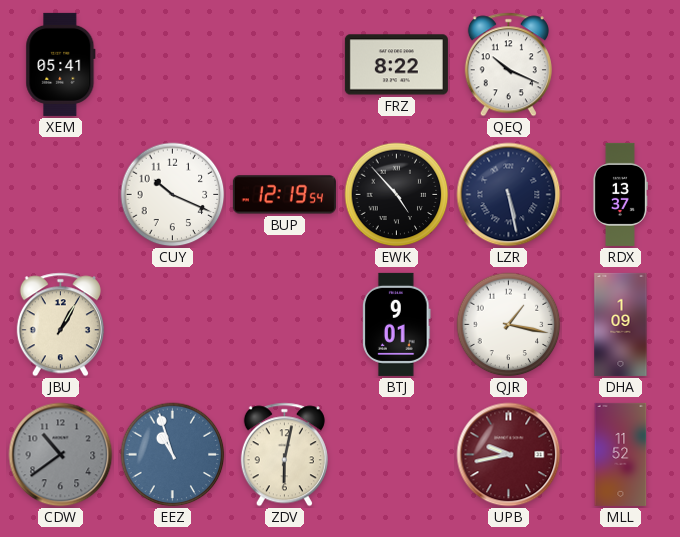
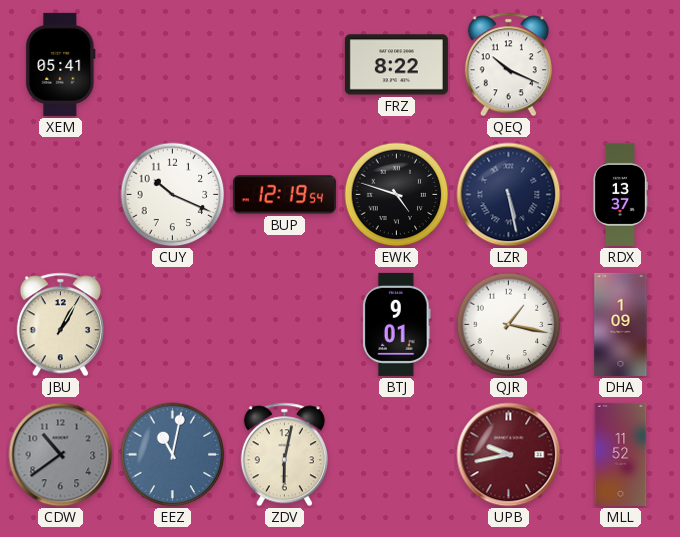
EWK: 4:53 -> 4:48 (397, 195)
EEZ: 10:57 -> 11:02 (173, 455)
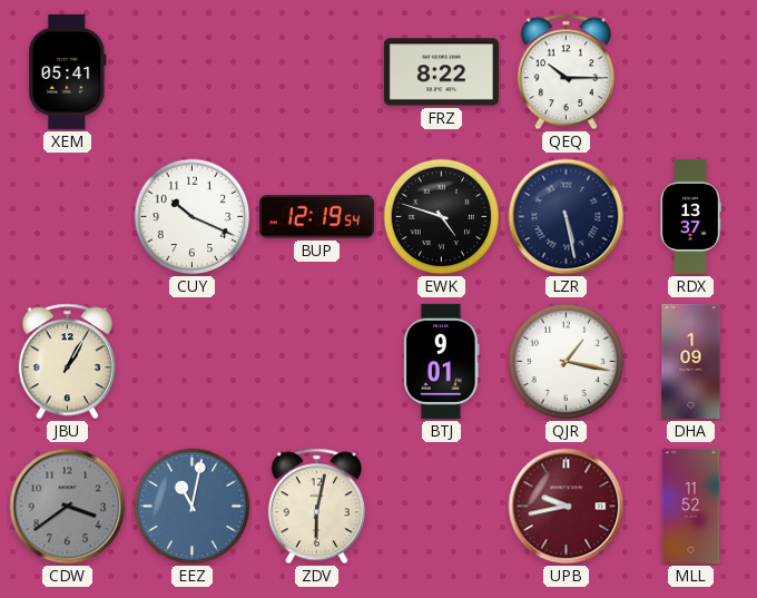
QEQ: 10:19 -> 10:15 (566, 72)
CDW: 10:39 -> 3:39 (68, 507)
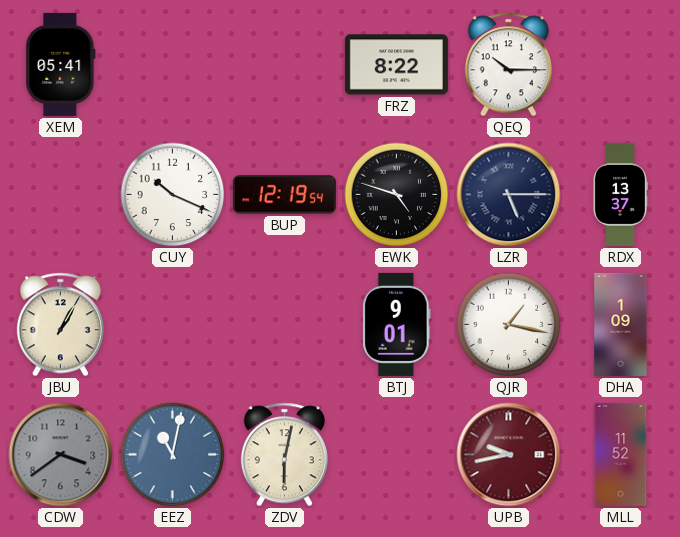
LZR: 5:28 -> 5:15 (509, 195)
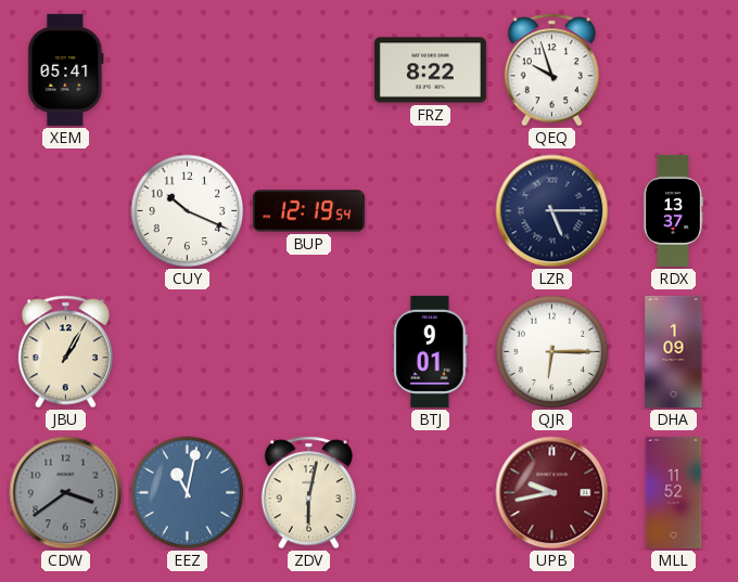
QEQ: 10:15 -> 9:57 (551, 70)
EWK: 4:48 -> none (397, 195)
QJR: 1:17 -> 6:15 (552, 352)
